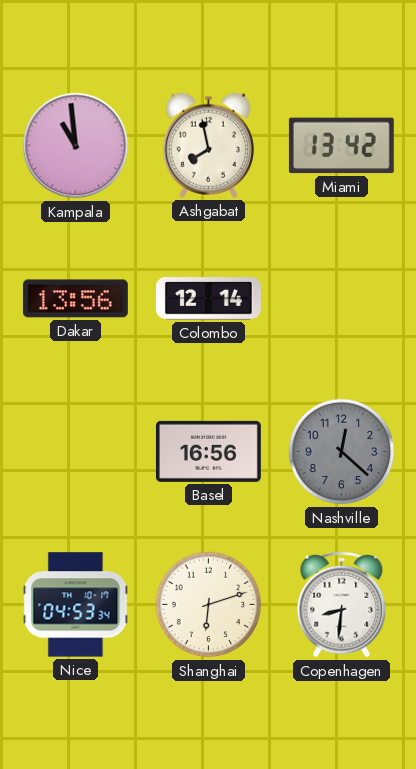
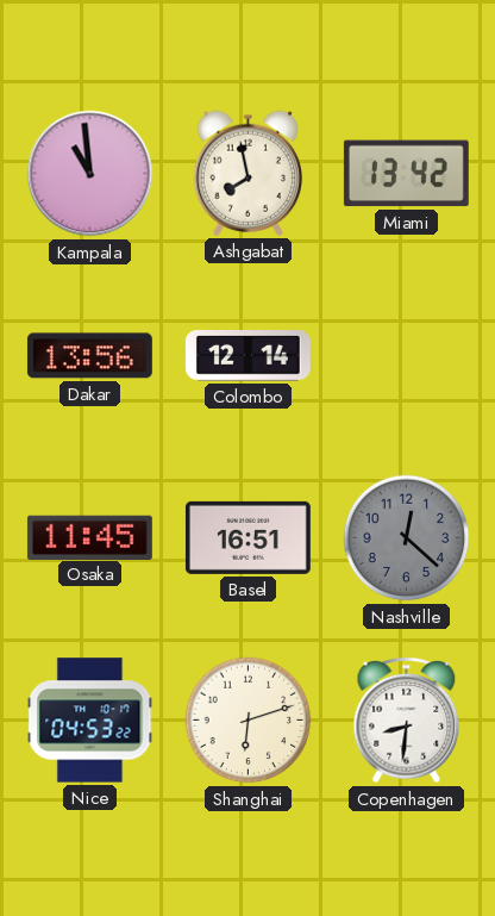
Osaka: none -> 11:45 (89, 537)
Basel: 16:56 -> 16:51 (248, 537)
Nice: 04:53:34 -> 04:53:22 (90, 721)
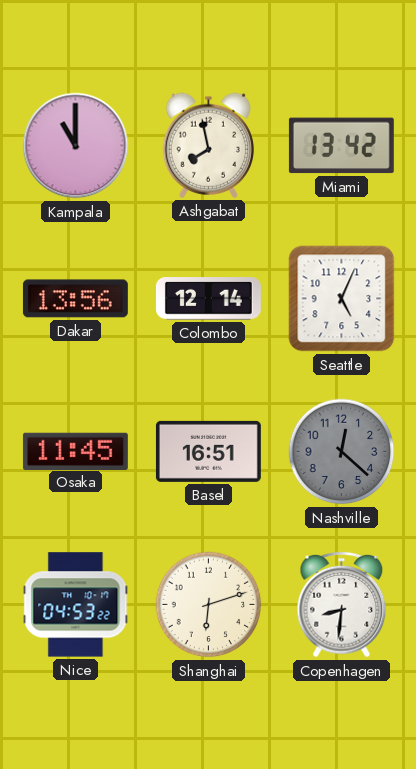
Kampala: 10:59 -> 11:00 (76, 146)
Seattle: none -> 5:04 (342, 299)
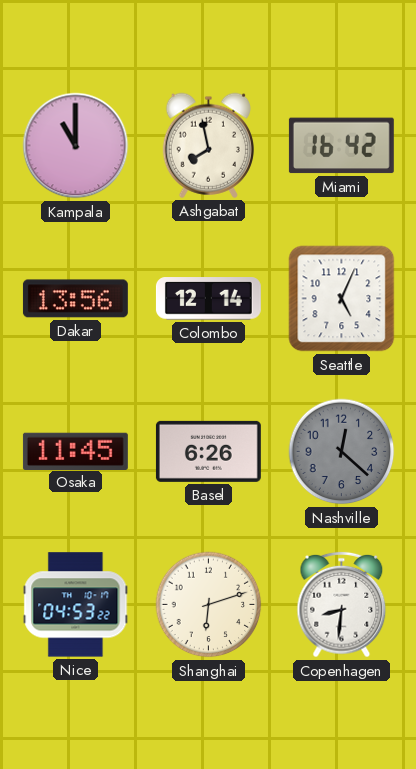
Miami: 13:42 -> 16:42 (341, 146)
Basel: 16:51 -> 6:26 (208, 451)
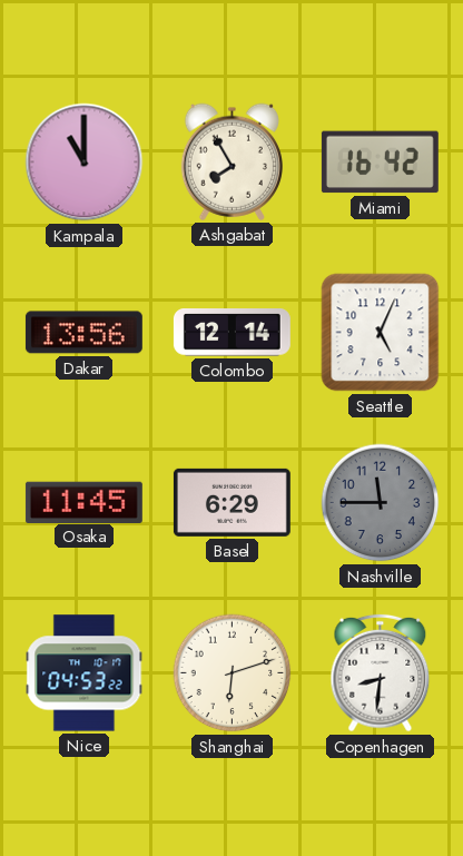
Ashgabat: 7:58 -> 7:55 (231, 161)
Basel: 6:26 -> 6:29 (231, 502)
Nashville: 12:22 -> 11:45 (381, 503)
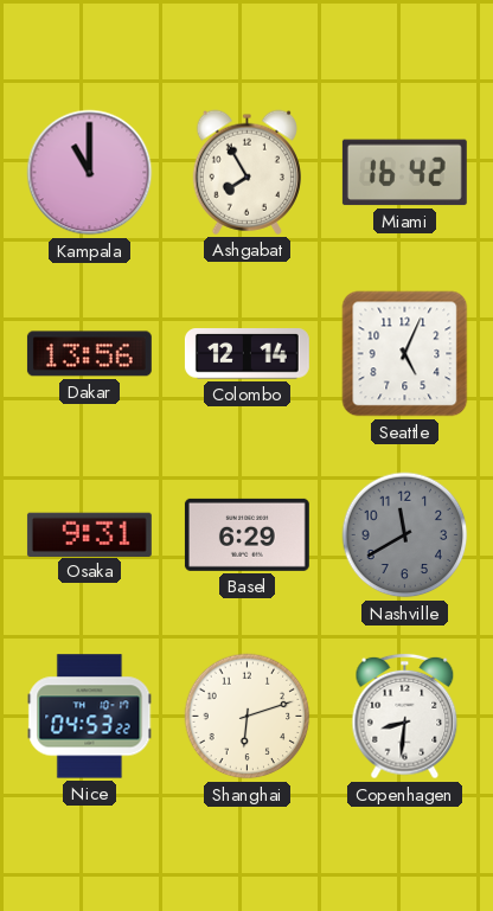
Osaka: 11:45 -> 9:31 (89, 534)
Nashville: 11:45 -> 11:40 (405, 535)
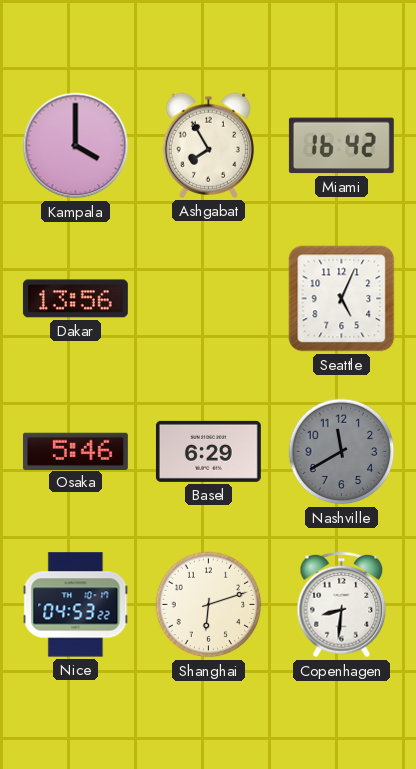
Kampala: 11:00 -> 4:00 (76, 146)
Colombo: 12:14 -> none (246, 354)
Osaka: 9:31 -> 5:46 (75, 451)
